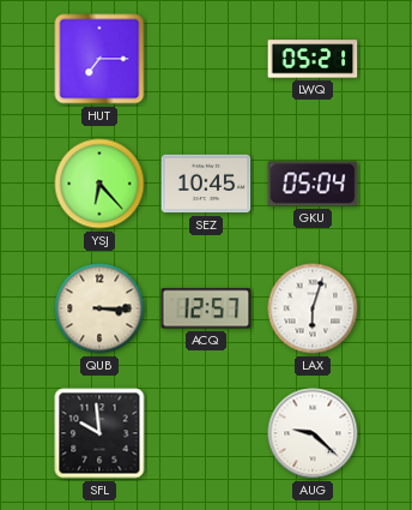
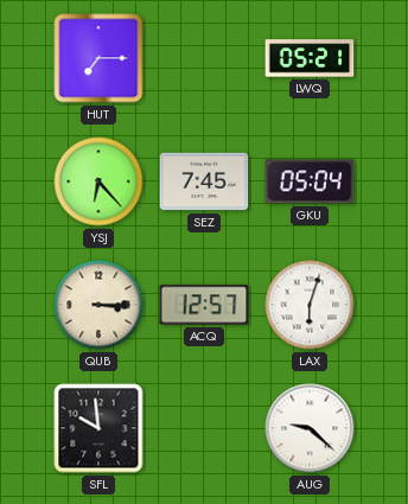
SEZ: 10:45 -> 7:45 (204, 181)
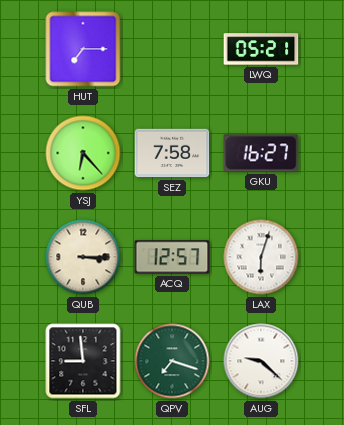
SEZ: 7:45 -> 7:58 (172, 153)
GKU: 05:04 -> 16:27 (261, 153)
SFL: 9:59 -> 8:59 (83, 361)
QPV: none -> 7:18 (172, 361)
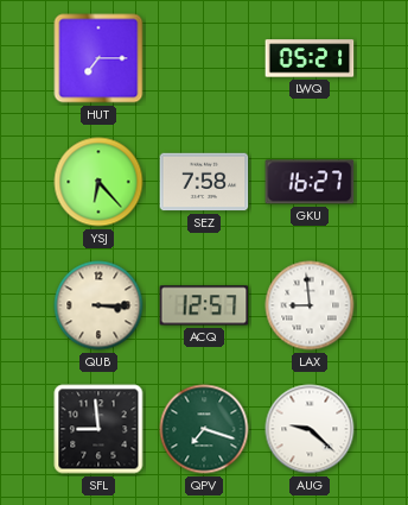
LAX: 6:03 -> 8:59 (310, 305)
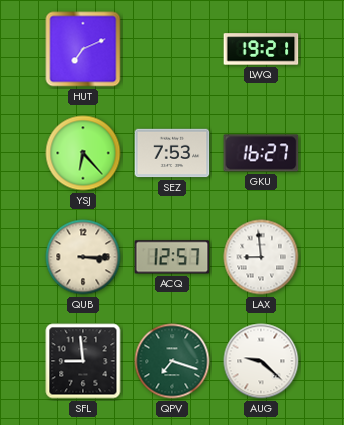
HUT: 7:15 -> 7:11 (83, 49)
LWQ: 05:21 -> 19:21 (261, 49)
SEZ: 7:58 -> 7:53 (172, 153)
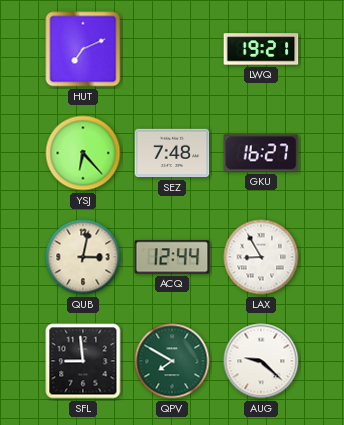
SEZ: 7:53 -> 7:48 (172, 153)
QUB: 3:15 -> 3:02 (83, 257)
ACQ: 12:57 -> 12:44 (172, 257)
LAX: 8:59 -> 8:55 (261, 257)
QPV: 7:18 -> 7:50 (172, 361)
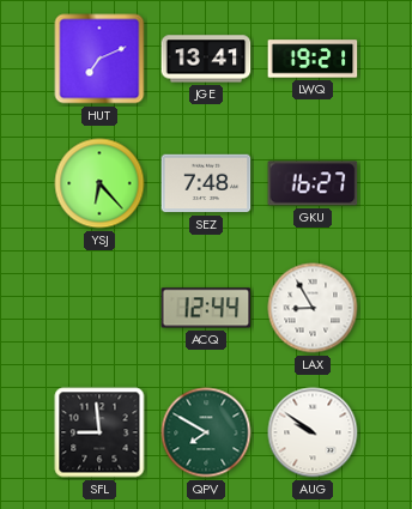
JGE: none -> 13:41 (206, 59)
QUB: 3:02 -> none (83, 257)
AUG: 9:22 -> 9:51 (313, 432)
